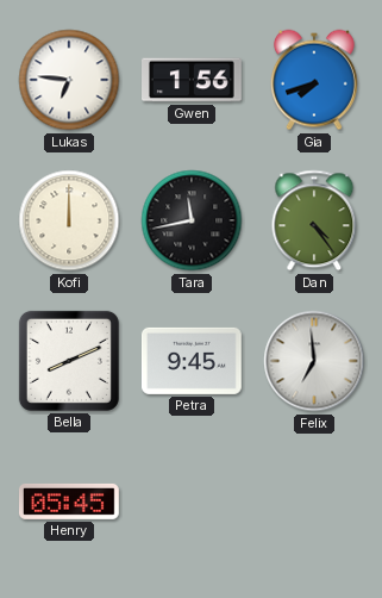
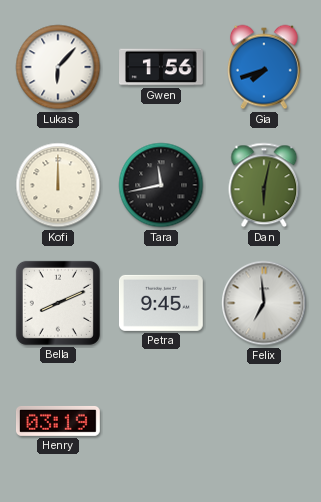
Lukas: 6:46 -> 6:07 (58, 67)
Dan: 4:24 -> 6:02 (264, 185)
Henry: 05:45 -> 03:19 (58, 421)
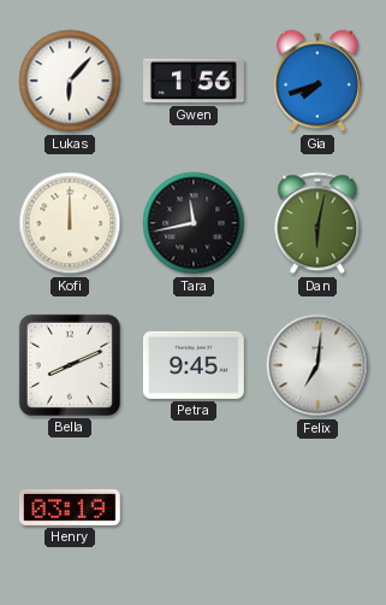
Felix: 6:59 -> 7:01 (317, 365)
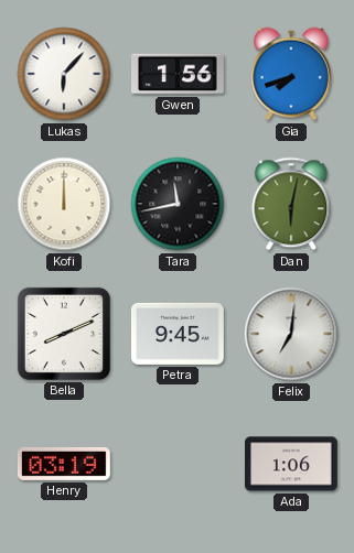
Ada: none -> 1:06 (292, 464)
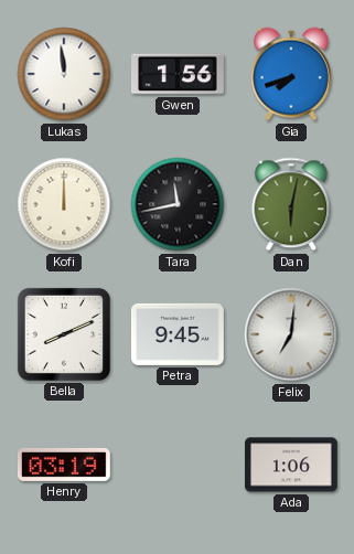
Lukas: 6:07 -> 11:59 (64, 74)
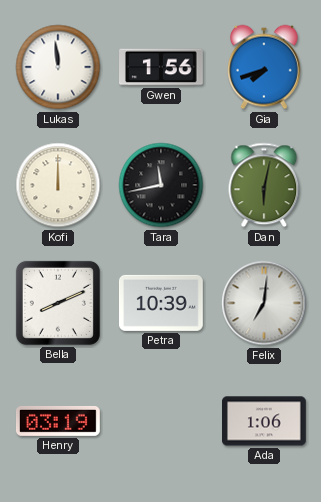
Petra: 9:45 -> 10:39 (161, 303)
